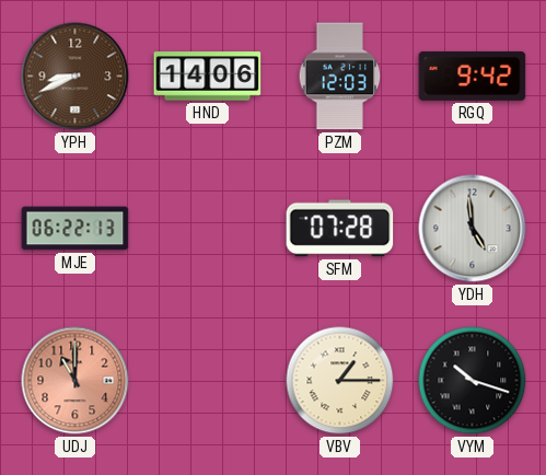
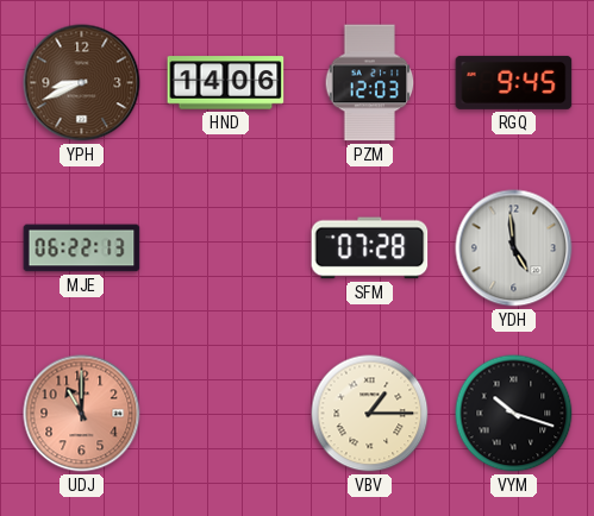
RGQ: 9:42 -> 9:45 (514, 82)
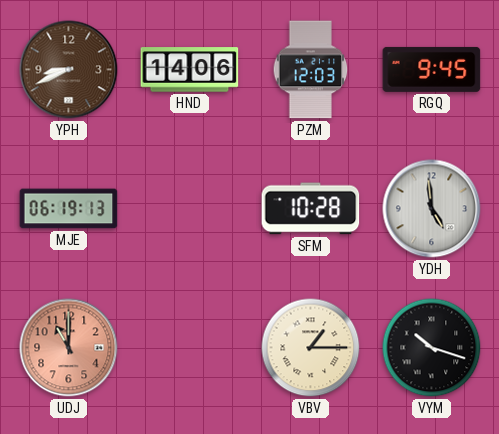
MJE: 06:22 -> 06:19 (69, 209)
SFM: 07:28 -> 10:28 (311, 209)
